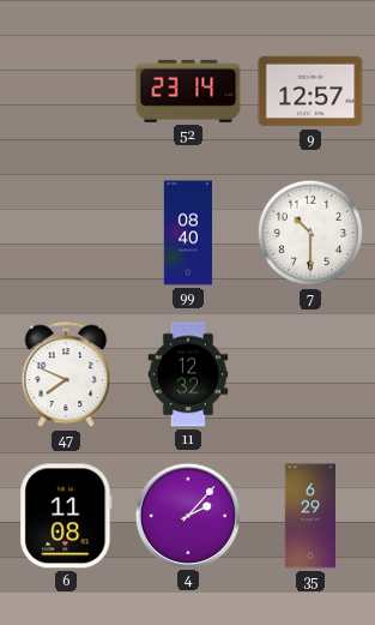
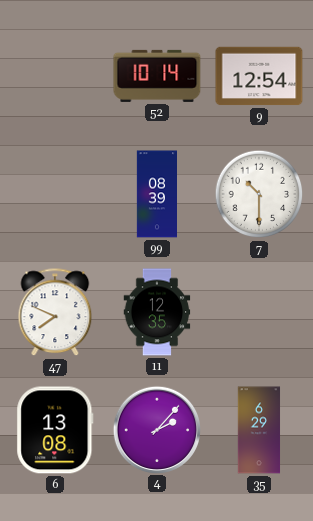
52: 23:14 -> 10:14 (157, 76)
9: 12:57 -> 12:54 (259, 76)
99: 08:40 -> 08:39 (156, 194)
11: 12:32 -> 12:35 (157, 312)
6: 11:08 -> 13:08 (55, 430)
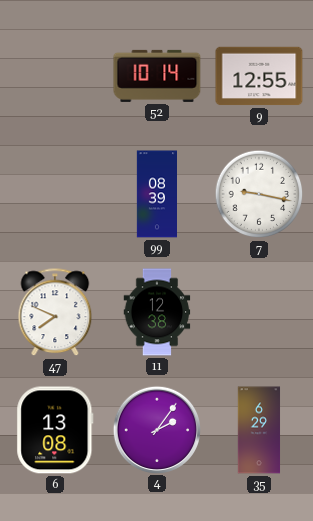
9: 12:54 -> 12:55 (259, 76)
7: 10:30 -> 9:17 (259, 194)
11: 12:35 -> 12:38 (157, 312)
4: 2:07 -> 2:06 (156, 429)
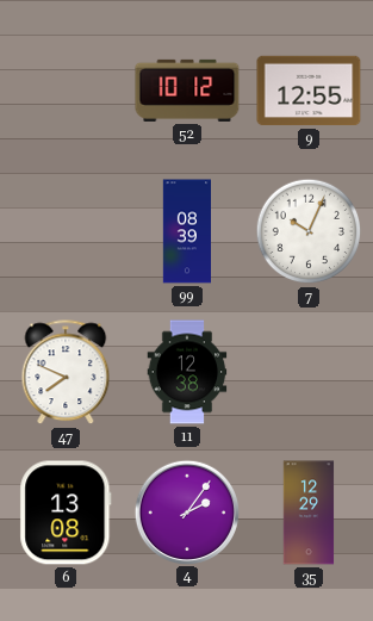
52: 10:14 -> 10:12 (187, 91)
7: 9:17 -> 10:04 (309, 231)
35: 6:29 -> 12:29 (309, 513)
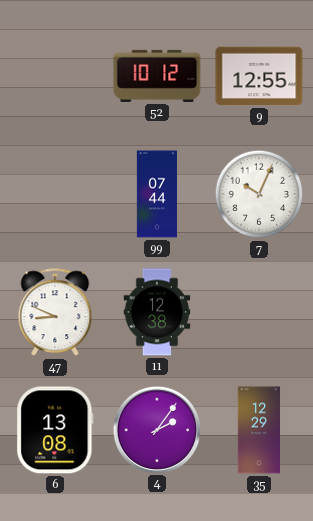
99: 08:39 -> 07:44 (156, 194)
47: 7:49 -> 8:49 (55, 313)
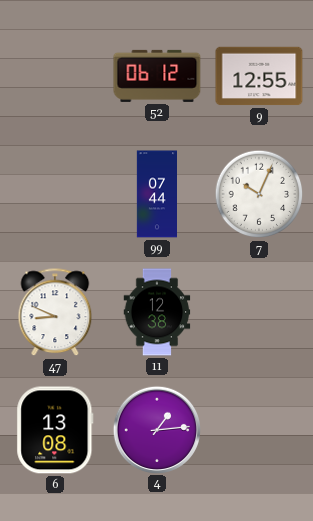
52: 10:12 -> 06:12 (157, 76)
4: 2:06 -> 1:14 (156, 429)
35: 12:29 -> none (259, 430)
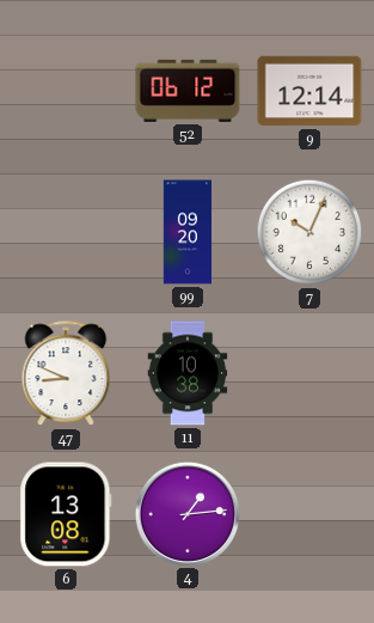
9: 12:55 -> 12:14 (309, 91)
99: 07:44 -> 09:20 (186, 232)
11: 12:38 -> 10:38 (188, 373)
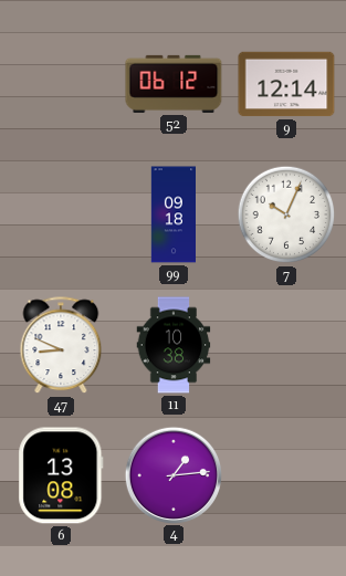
99: 09:20 -> 09:18 (172, 214)
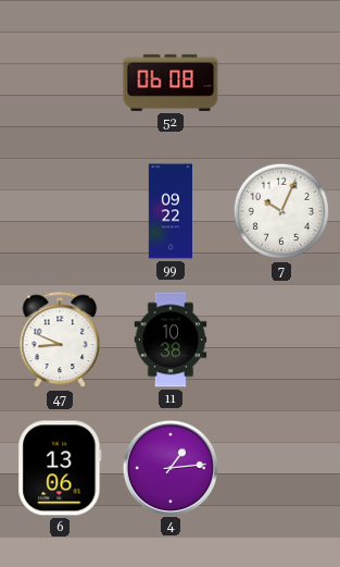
52: 06:12 -> 06:08 (171, 83)
9: 12:14 -> none (286, 84)
99: 09:18 -> 09:22 (169, 211)
6: 13:08 -> 13:06 (60, 468)
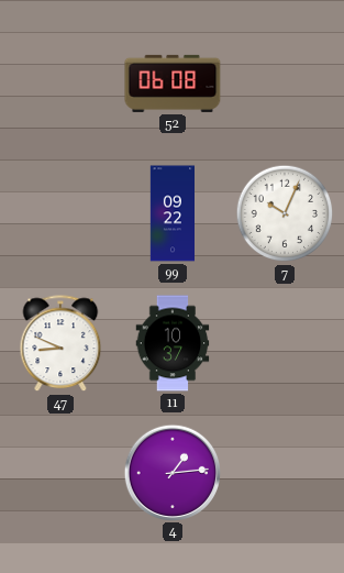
11: 10:38 -> 10:37 (173, 343)
6: 13:06 -> none (60, 468)
